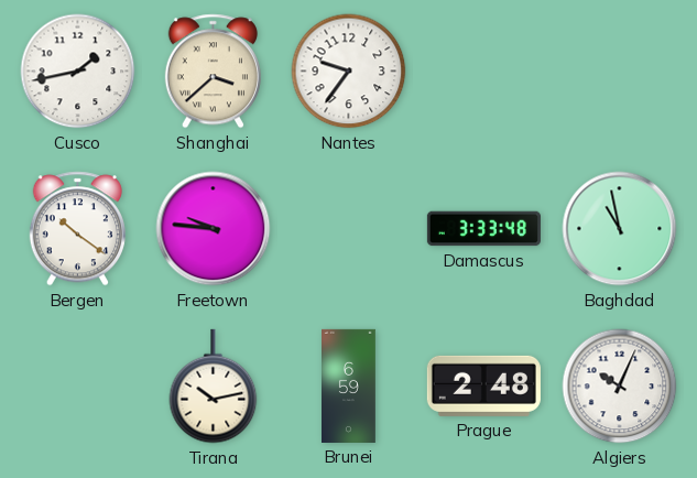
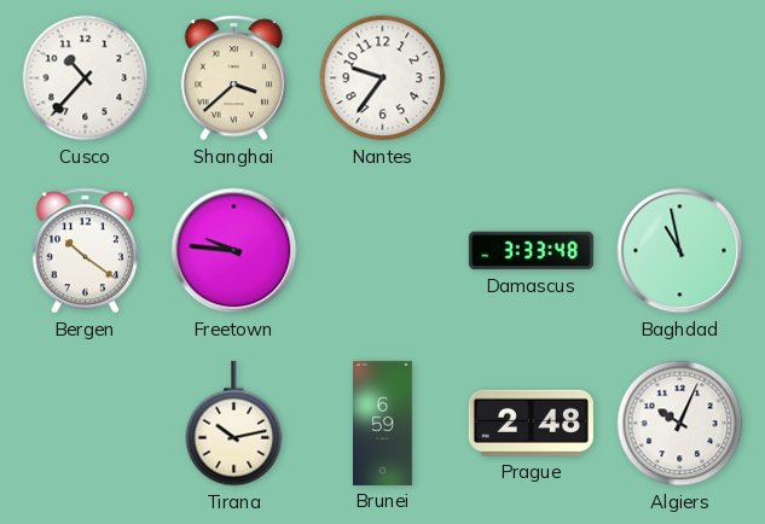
Cusco: 1:43 -> 10:37 (86, 78)
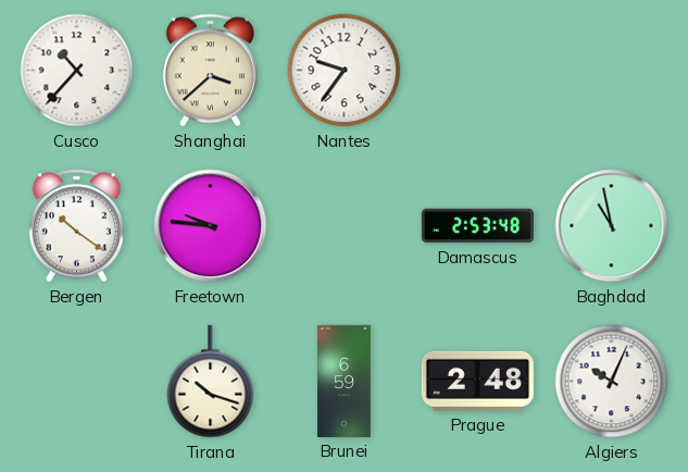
Damascus: 3:33 -> 2:53 (477, 226)
Tirana: 10:13 -> 10:18 (211, 382)
